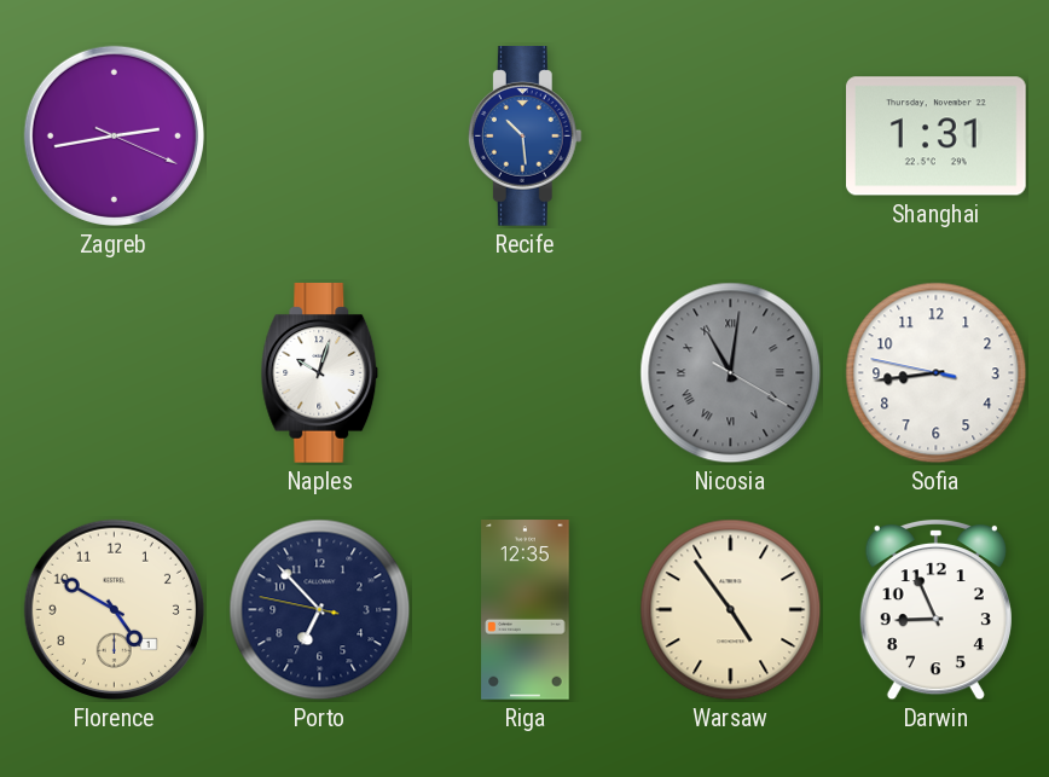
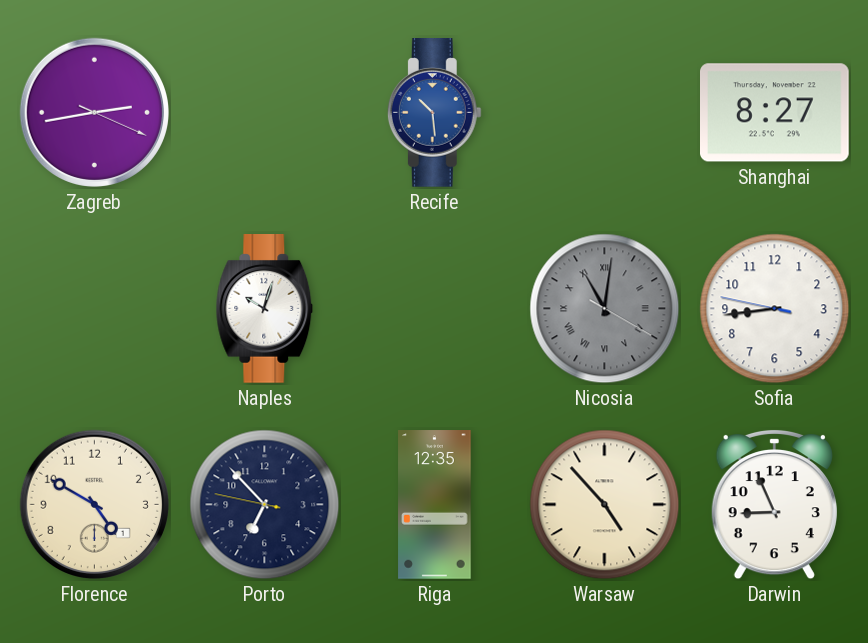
Shanghai: 1:31 -> 8:27 (775, 113)
Warsaw: 4:54 -> 4:53 (605, 505)
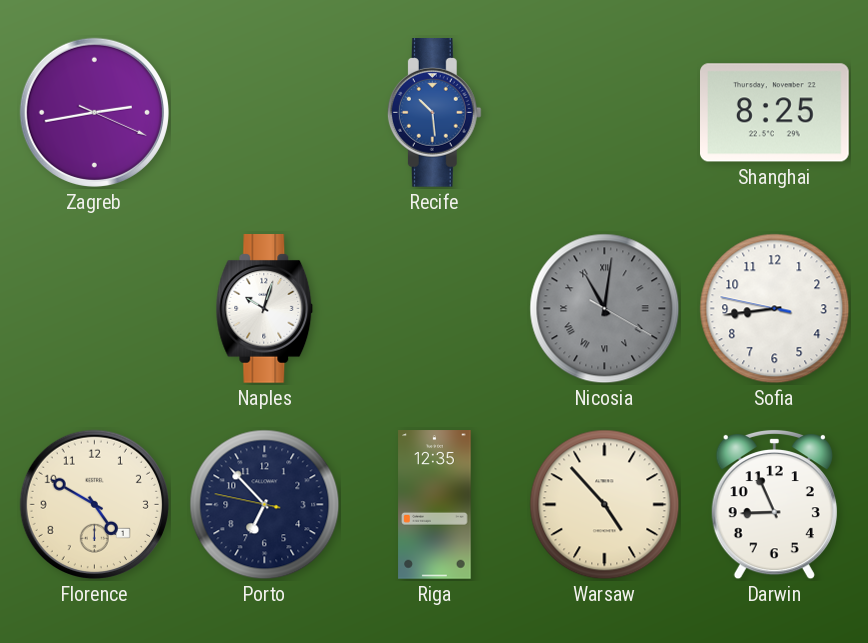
Shanghai: 8:27 -> 8:25 (775, 113)
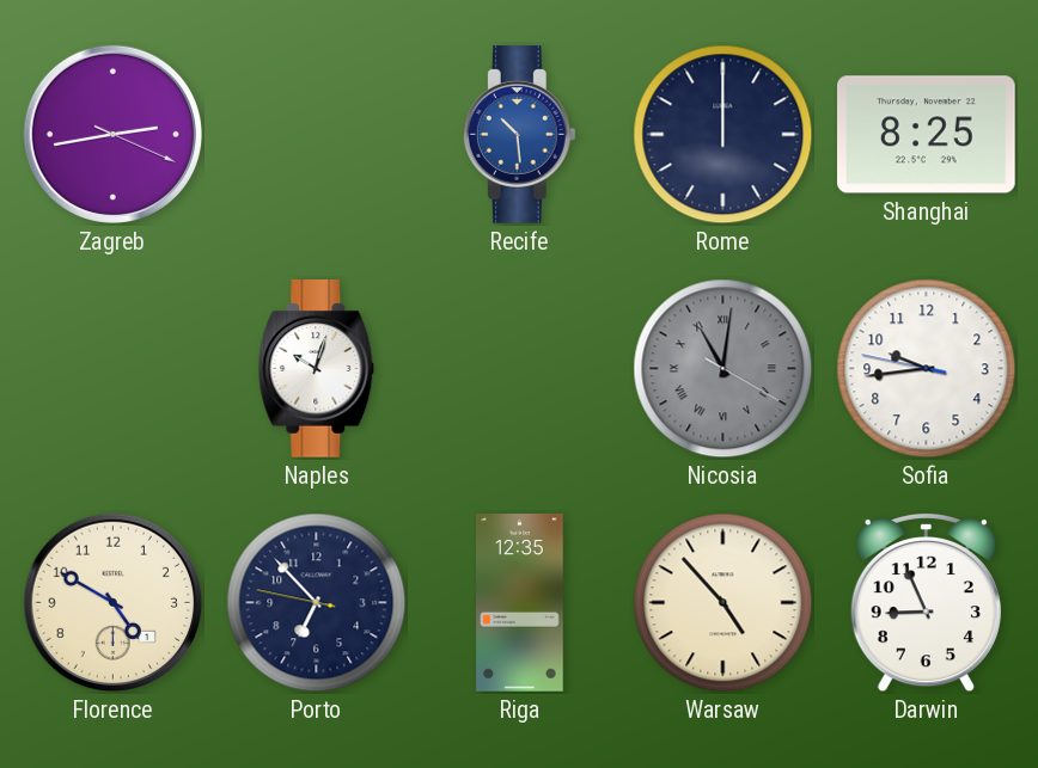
Rome: none -> 12:00 (723, 135)
Sofia: 8:43 -> 9:43 (927, 369)
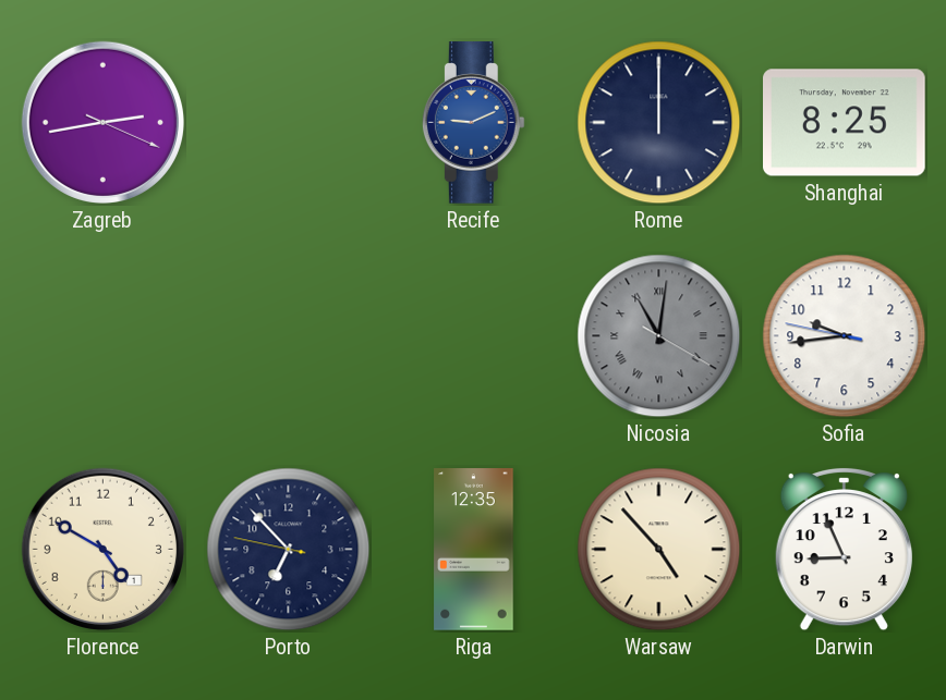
Recife: 10:29 -> 9:11 (473, 123)
Naples: 10:03 -> none (317, 369)
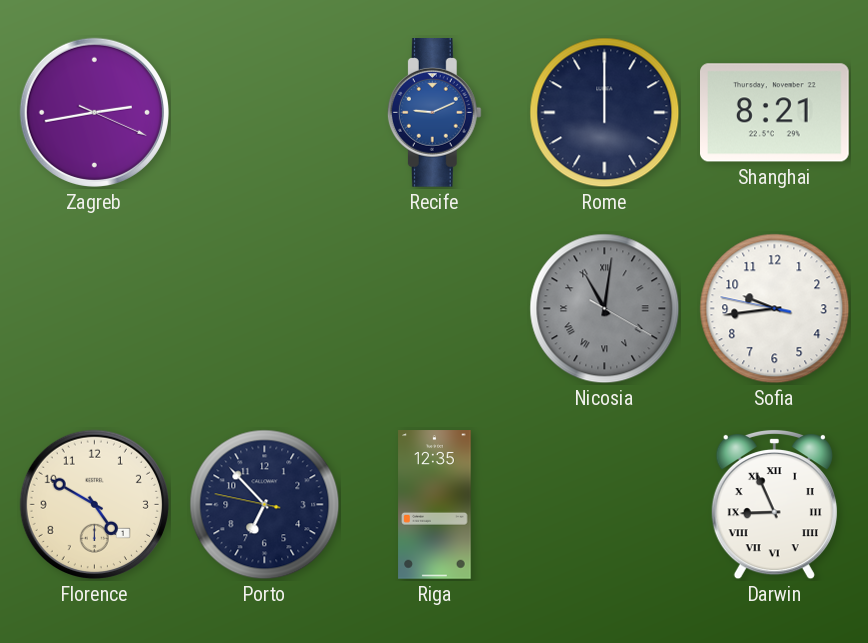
Shanghai: 8:25 -> 8:21 (775, 113)
Warsaw: 4:53 -> none (659, 550)
Darwin numerals: Arabic -> Roman (774, 504)
